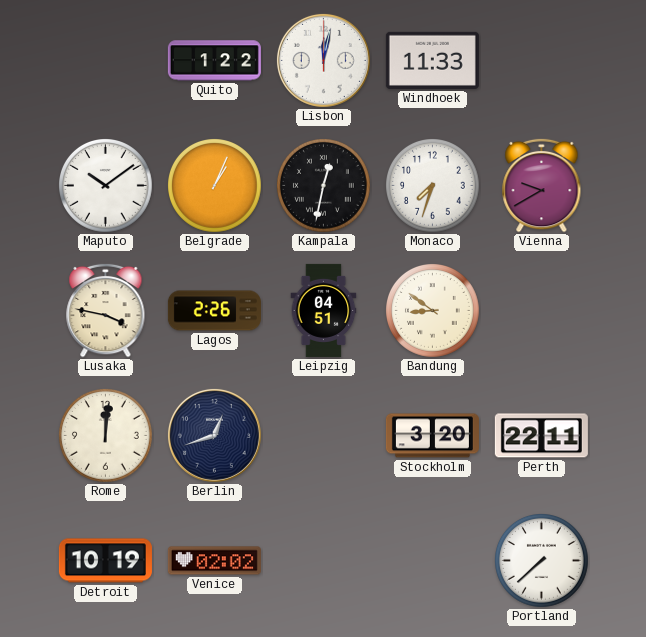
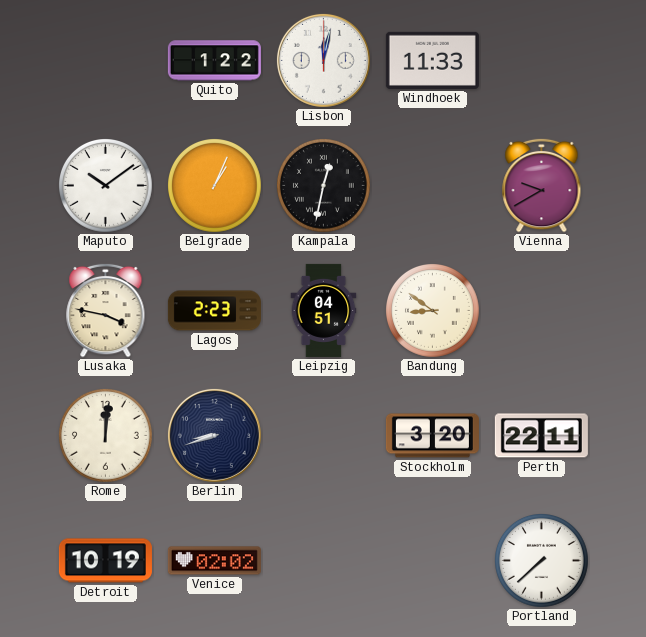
Monaco: 7:33 -> none (433, 186)
Lagos: 2:26 -> 2:23 (214, 311)
Berlin: 12:42 -> 8:42 (214, 435)
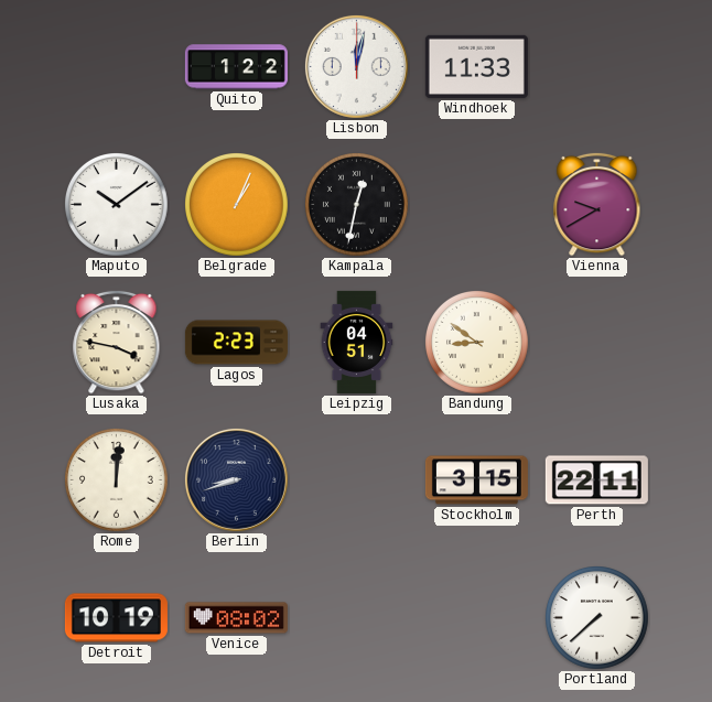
Stockholm: 3:20 -> 3:15 (476, 480)
Venice: 02:02 -> 08:02 (236, 618)
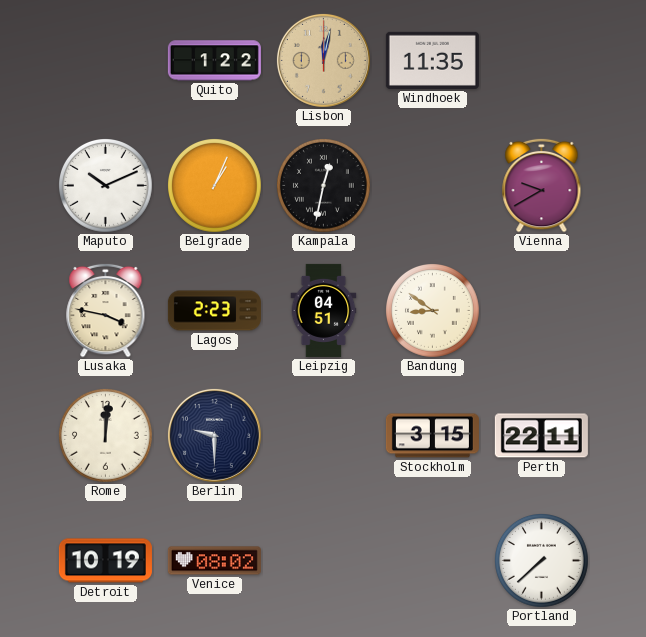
Lisbon dial: white -> champagne (323, 60)
Windhoek: 11:33 -> 11:35 (432, 60)
Maputo: 10:09 -> 10:11 (106, 186)
Berlin: 8:42 -> 9:30 (214, 435)
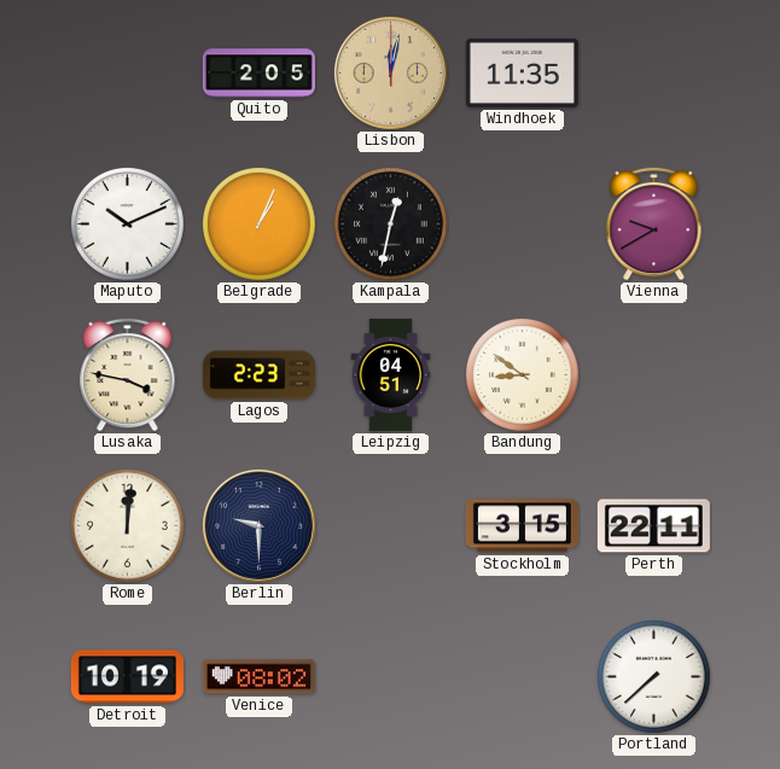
Quito: 1:22 -> 2:05 (258, 74)
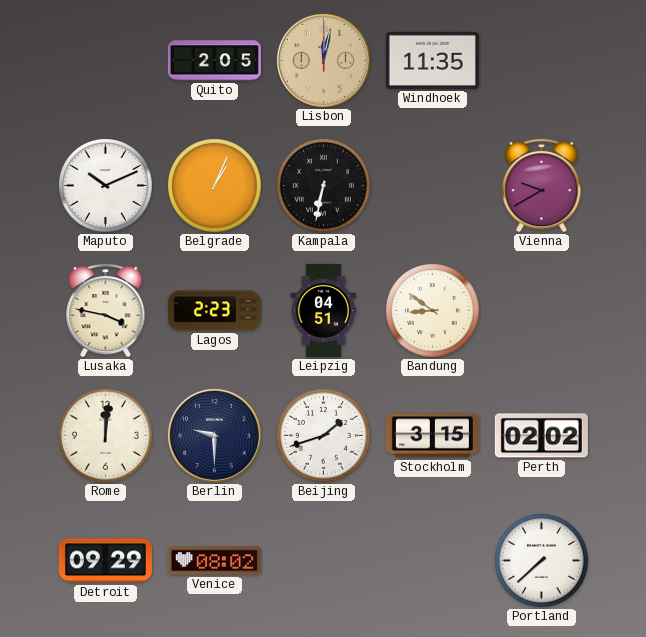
Kampala: 12:32 -> 6:32 (324, 186)
Beijing: none -> 1:42 (324, 436)
Perth: 22:11 -> 02:02 (541, 436)
Detroit: 10:19 -> 09:29 (105, 561)
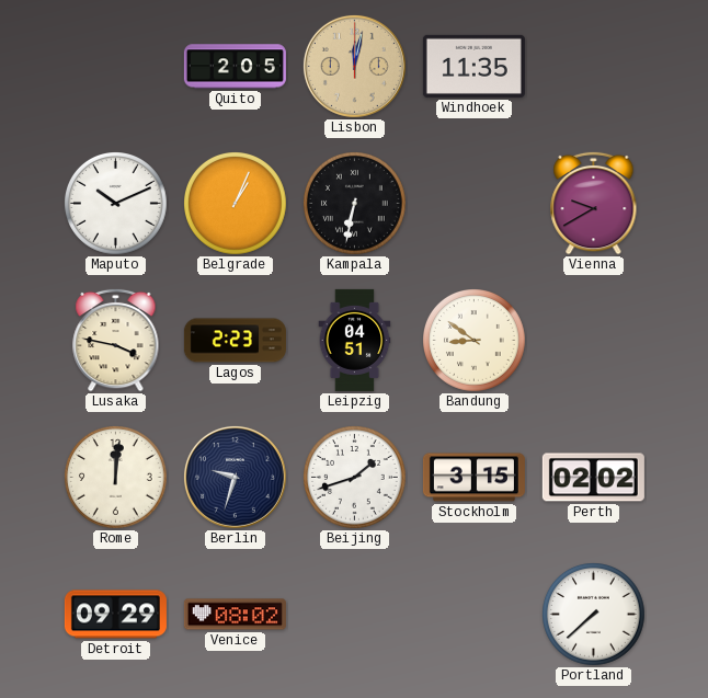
Berlin: 9:30 -> 9:33 (235, 477)
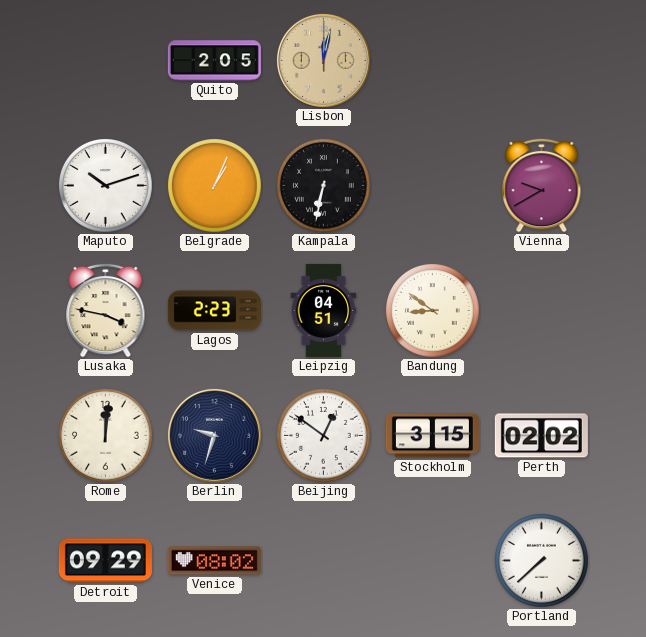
Windhoek: 11:35 -> none (473, 66)
Maputo: 10:11 -> 10:12 (106, 186)
Beijing: 1:42 -> 12:51 (324, 436)
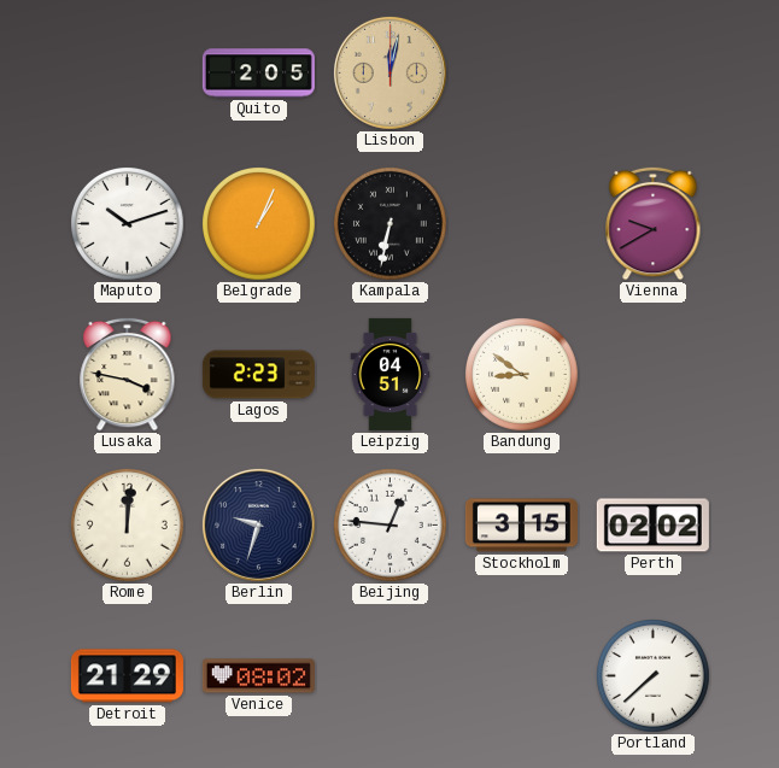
Beijing: 12:51 -> 12:46 (391, 526)
Detroit: 09:29 -> 21:29 (127, 676)
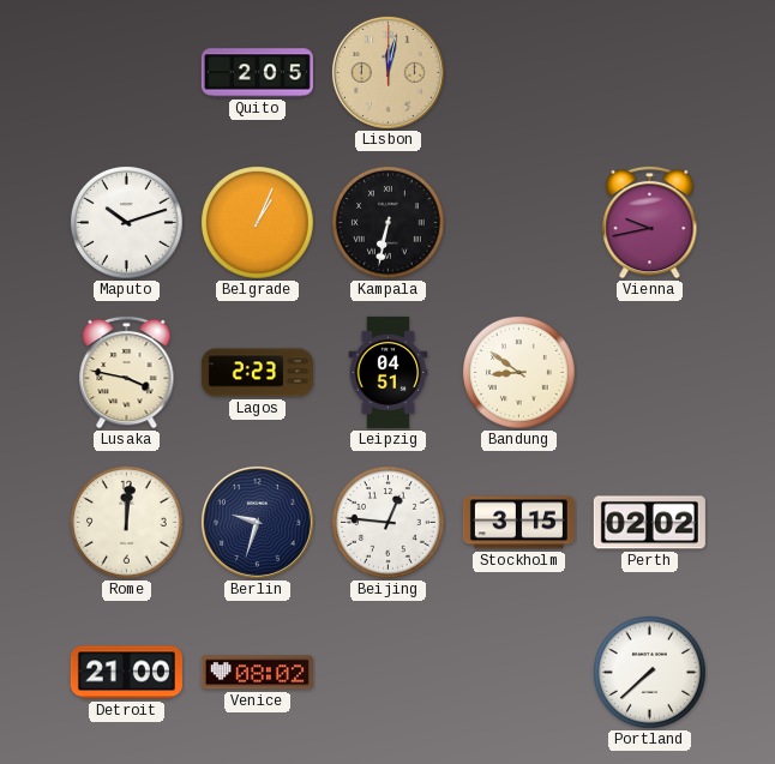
Vienna: 9:40 -> 9:43 (650, 222)
Detroit: 21:29 -> 21:00 (126, 673)
